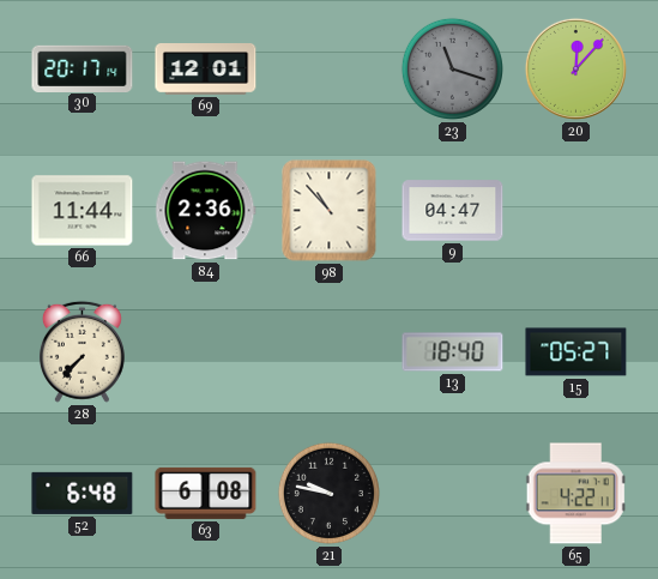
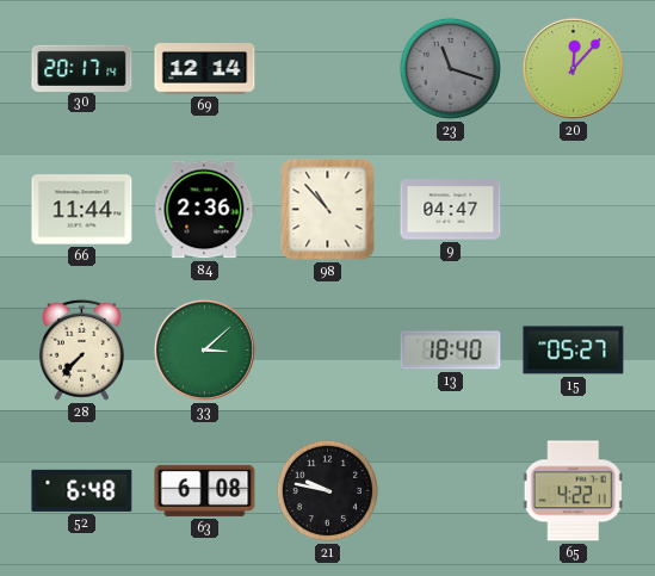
69: 12:01 -> 12:14 (205, 69)
33: none -> 3:08 (204, 349)
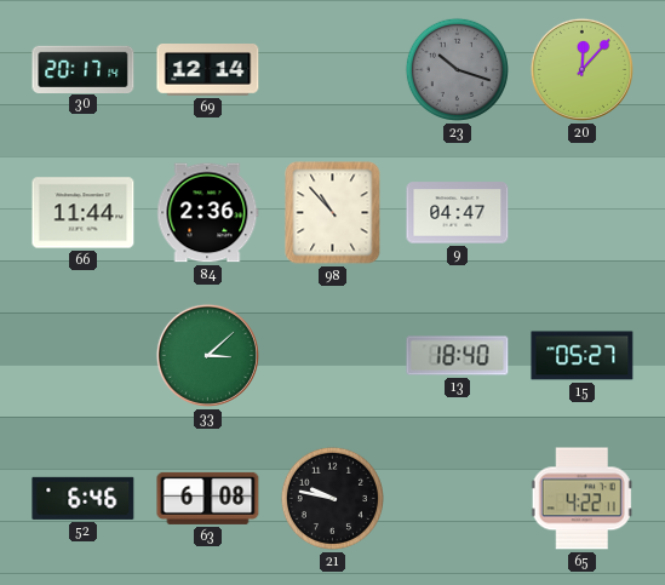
23: 11:18 -> 10:18 (457, 69)
28: 7:37 -> none (81, 349)
52: 6:48 -> 6:46 (84, 498)
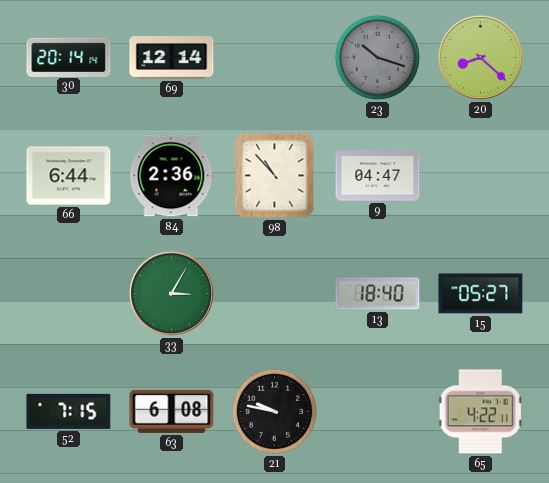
30: 20:17 -> 20:14 (69, 57)
20: 12:07 -> 8:22 (480, 57)
66: 11:44 -> 6:44 (69, 176)
33: 3:08 -> 3:05 (171, 293)
52: 6:46 -> 7:15 (69, 411)
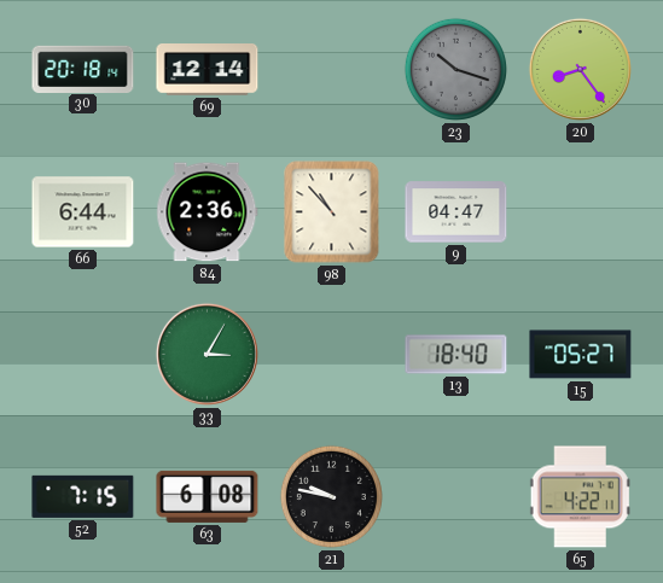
30: 20:14 -> 20:18 (83, 69)
20: 8:22 -> 8:24 (580, 69)
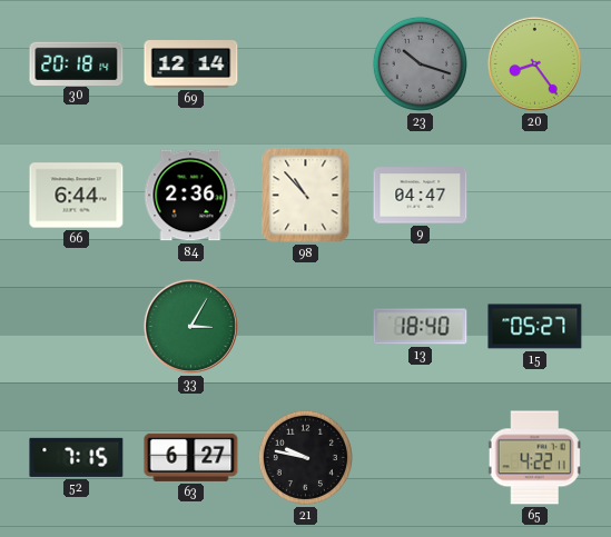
63: 6:08 -> 6:27 (191, 457)
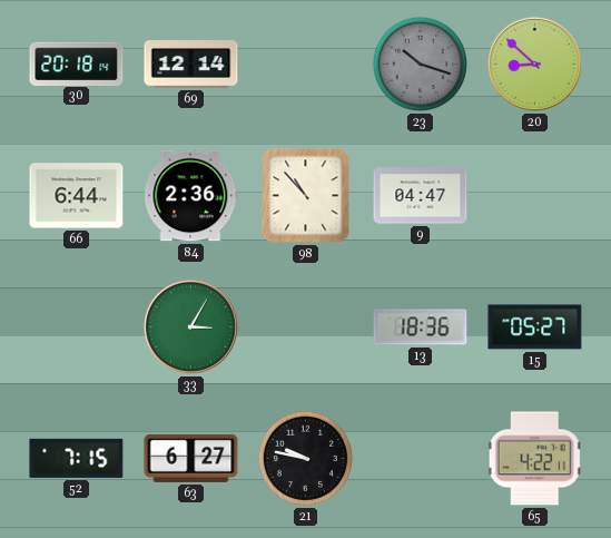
20: 8:24 -> 8:52 (534, 63)
13: 18:40 -> 18:36 (421, 327)
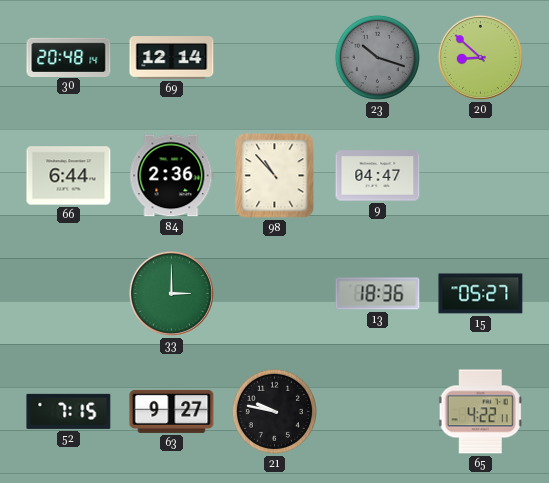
30: 20:18 -> 20:48 (69, 57)
33: 3:05 -> 3:00 (171, 293)
63: 6:27 -> 9:27 (172, 411)
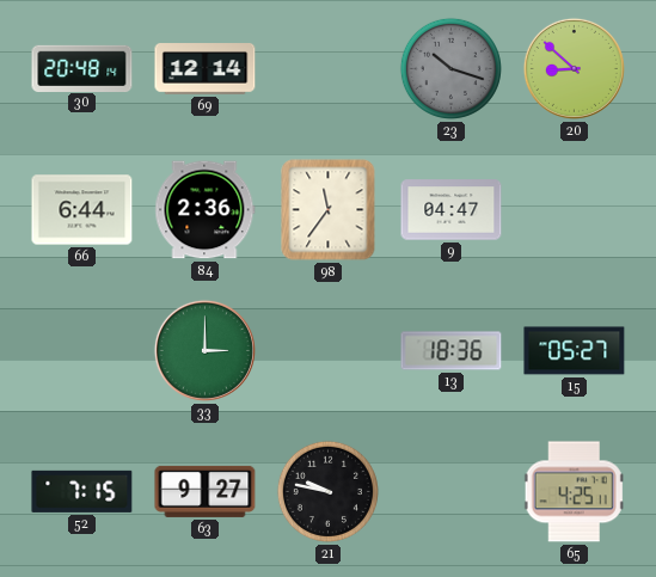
98: 10:53 -> 11:36 (329, 210)
65: 4:22 -> 4:25 (574, 492)
